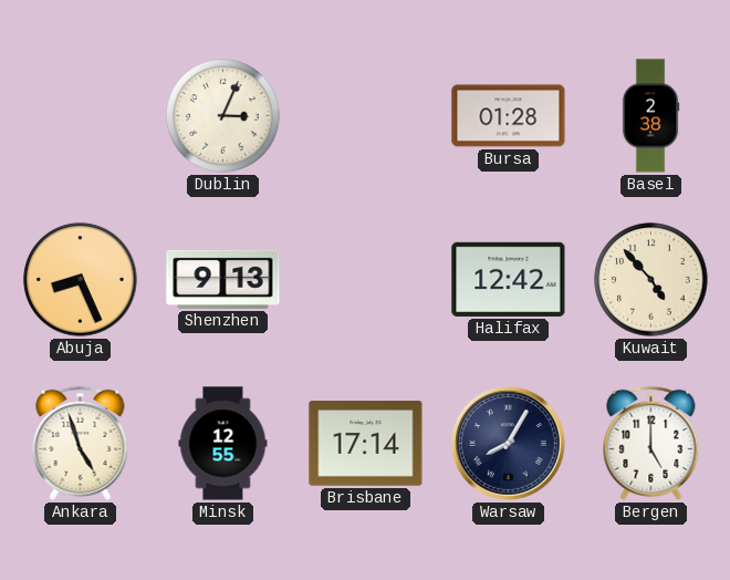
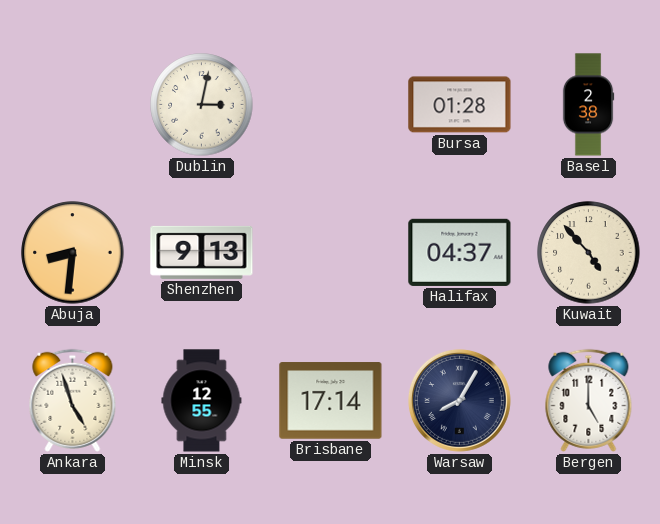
Dublin: 3:04 -> 3:02 (202, 105)
Abuja: 8:26 -> 8:31 (73, 253)
Halifax: 12:42 -> 04:37 (460, 252)
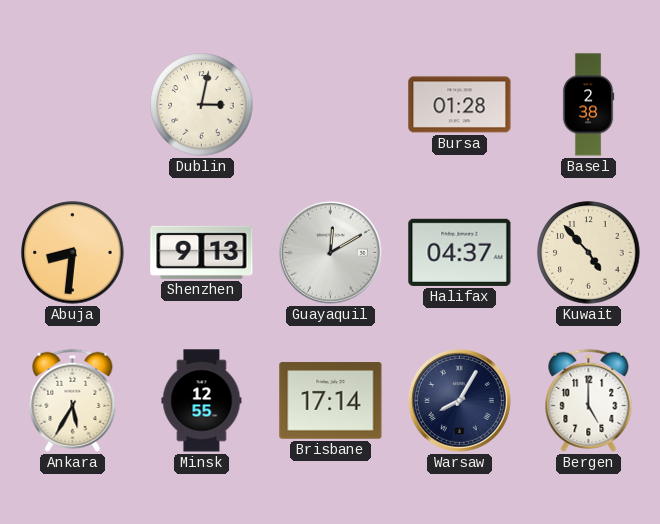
Guayaquil: none -> 12:10 (330, 252)
Ankara: 4:57 -> 5:35 (73, 400)
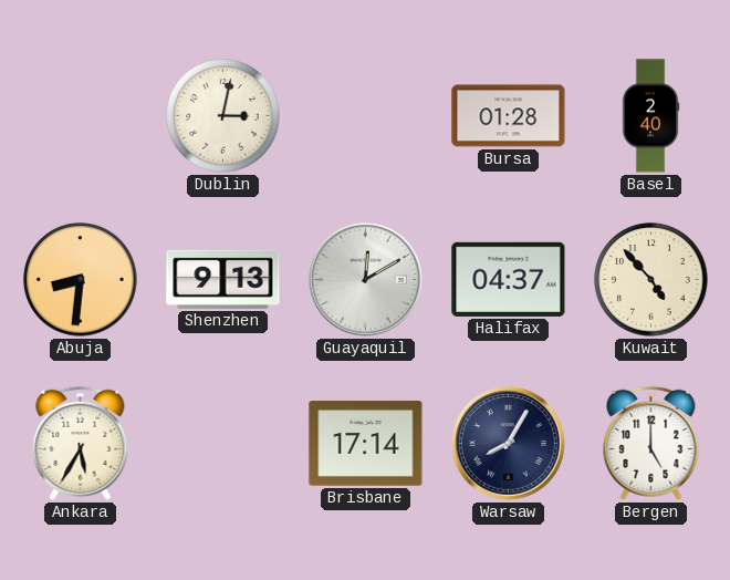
Basel: 2:38 -> 2:40 (650, 116)
Minsk: 12:55 -> none (202, 401)
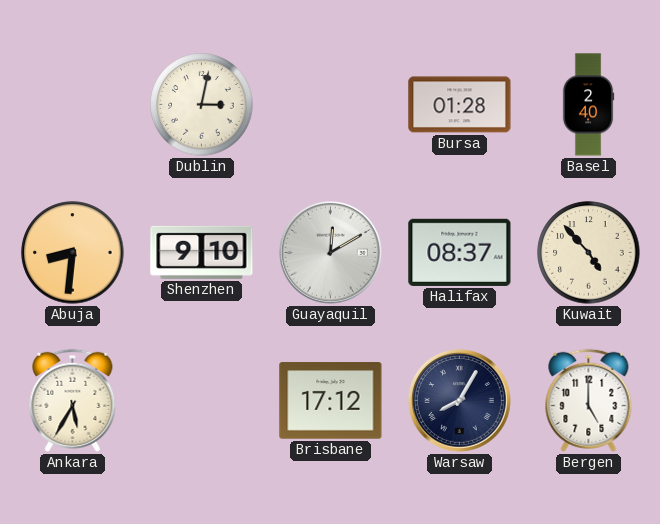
Shenzhen: 9:13 -> 9:10 (202, 252)
Halifax: 04:37 -> 08:37 (460, 252)
Brisbane: 17:14 -> 17:12 (331, 401)
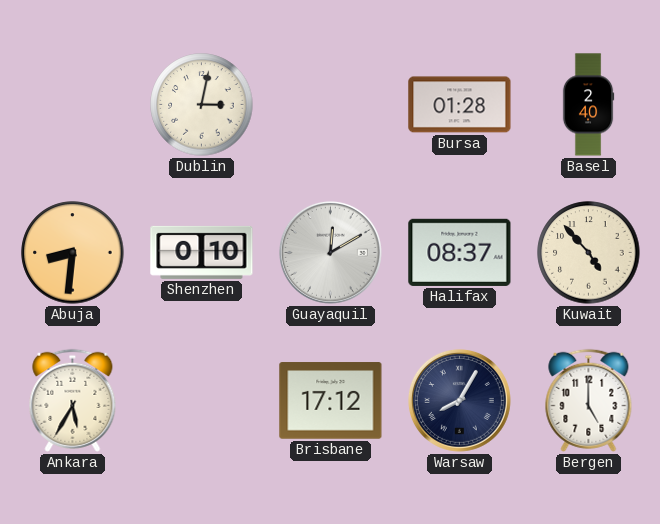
Shenzhen: 9:10 -> 0:10 (202, 252)
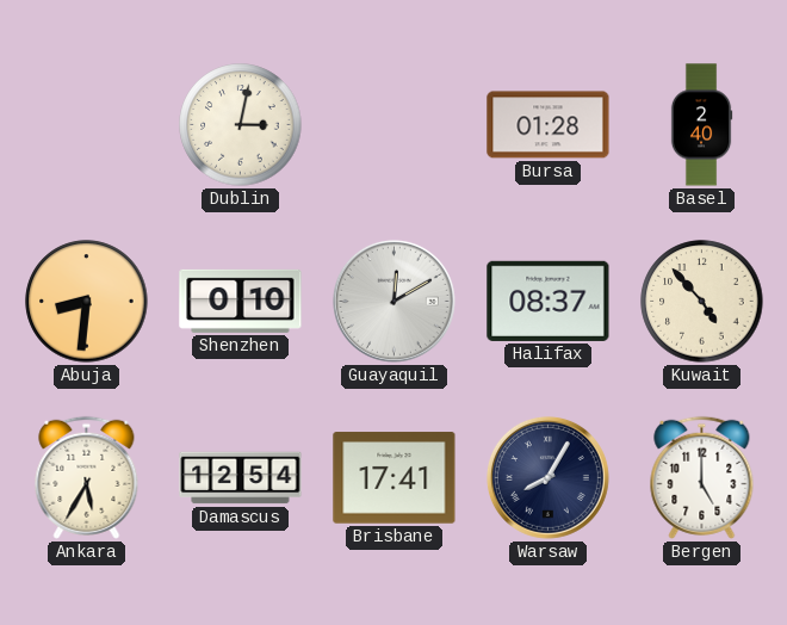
Damascus: none -> 12:54 (241, 478)
Brisbane: 17:12 -> 17:41 (395, 478)
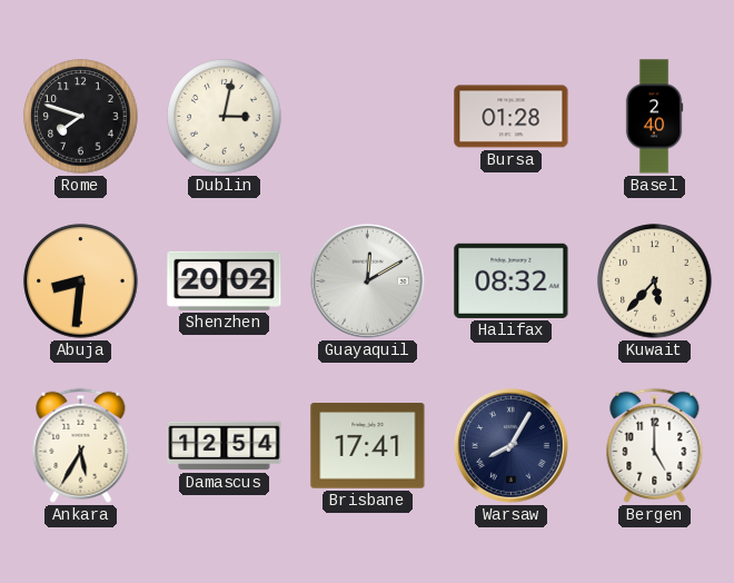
Rome: none -> 7:48 (81, 117)
Shenzhen: 0:10 -> 20:02 (225, 280)
Halifax: 08:37 -> 08:32 (512, 280)
Kuwait: 4:53 -> 5:37 (655, 281)
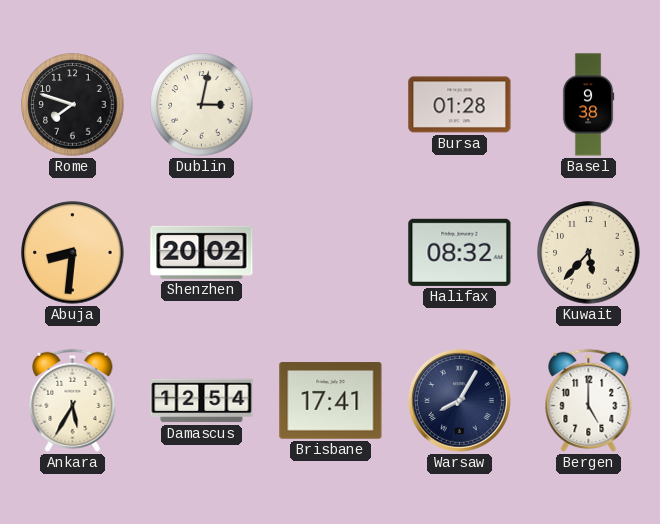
Basel: 2:40 -> 9:38 (588, 105)
Guayaquil: 12:10 -> none (367, 280)
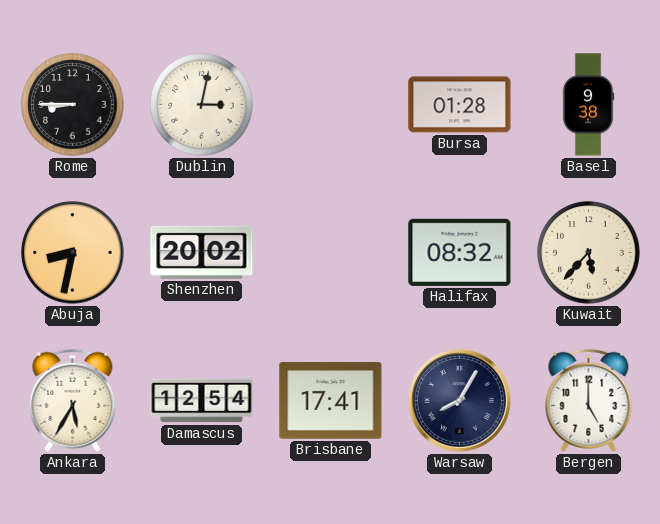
Rome: 7:48 -> 8:45 (73, 105)
Abuja: 8:31 -> 8:32 (73, 253)
